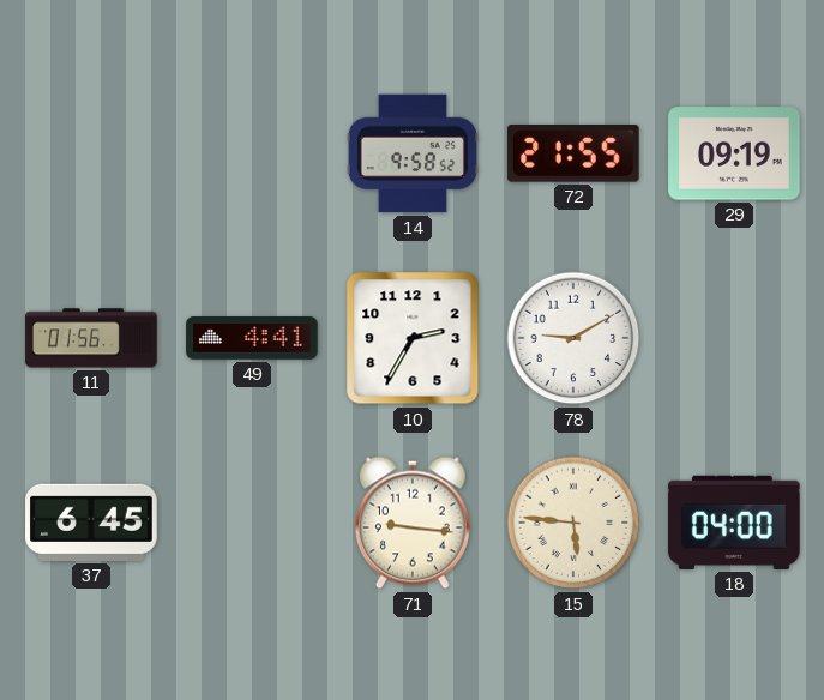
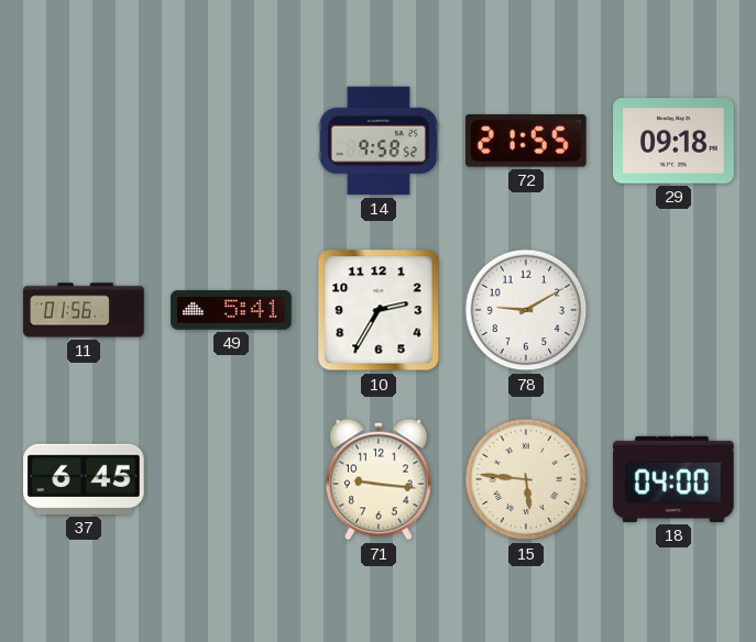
29: 09:19 -> 09:18 (673, 141)
49: 4:41 -> 5:41 (231, 310)
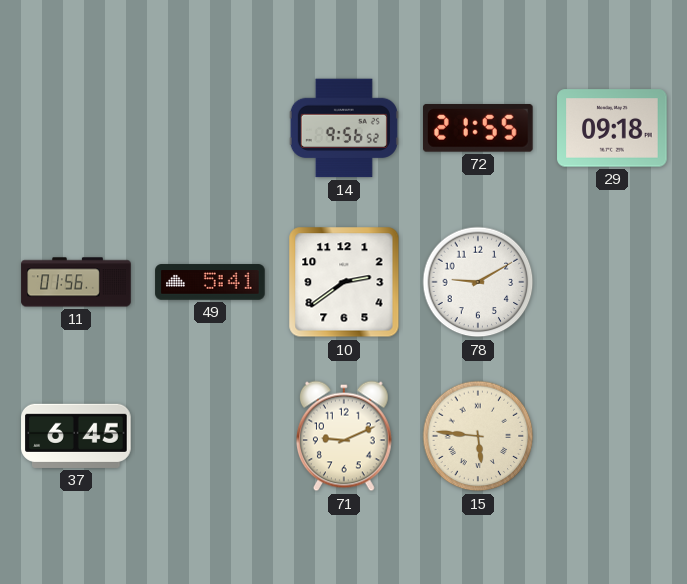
14: 9:58 -> 9:56 (344, 128)
10: 2:35 -> 2:39 (344, 282)
71: 9:16 -> 9:11 (345, 436)
18: 04:00 -> none (673, 479)
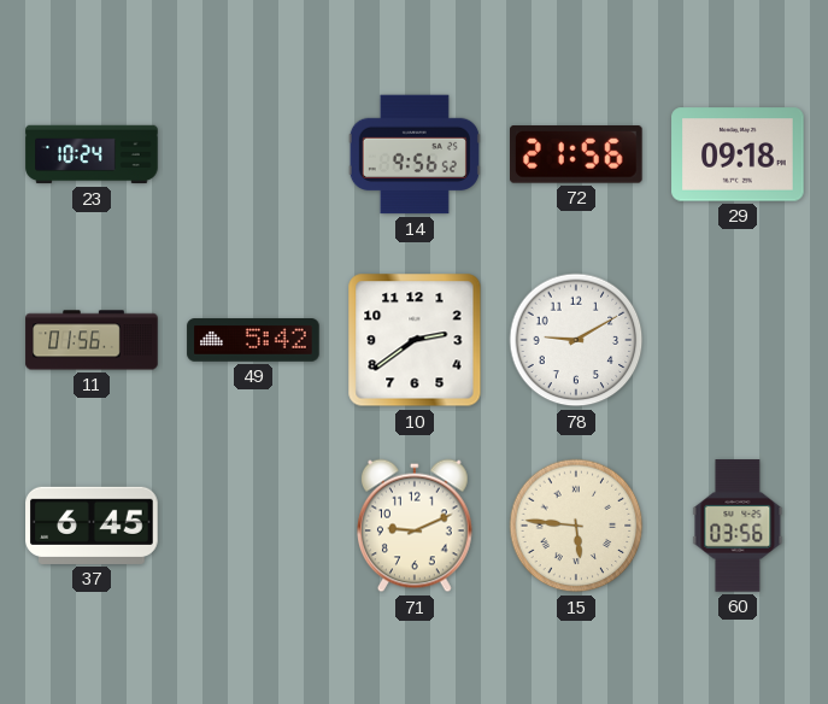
23: none -> 10:24 (92, 154)
72: 21:55 -> 21:56 (577, 156)
49: 5:41 -> 5:42 (253, 340)
60: none -> 03:56 (738, 526)
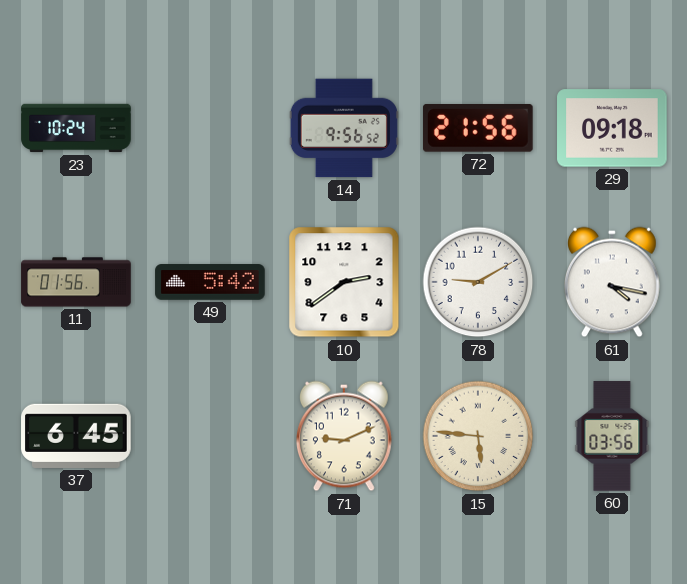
61: none -> 4:17 (613, 282)
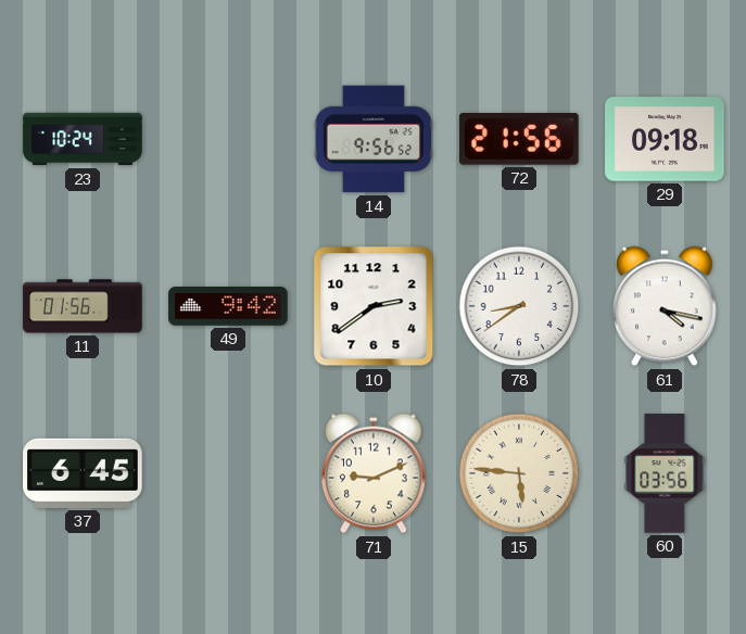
49: 5:42 -> 9:42 (228, 306)
78: 9:10 -> 8:39 (519, 306)
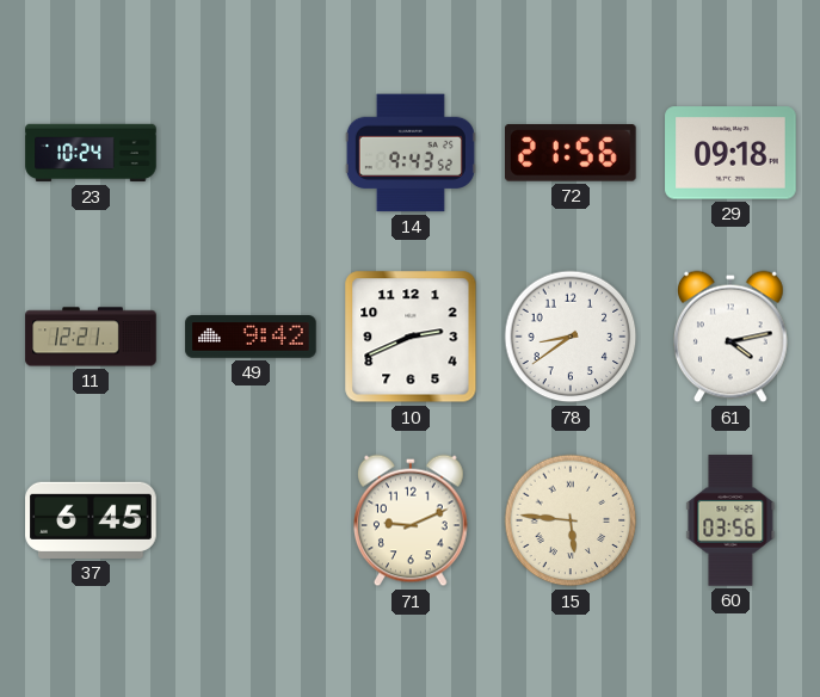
14: 9:56 -> 9:43 (411, 153)
11: 01:56 -> 12:21 (91, 337)
10: 2:39 -> 2:41 (411, 337)
61: 4:17 -> 4:13 (732, 337)
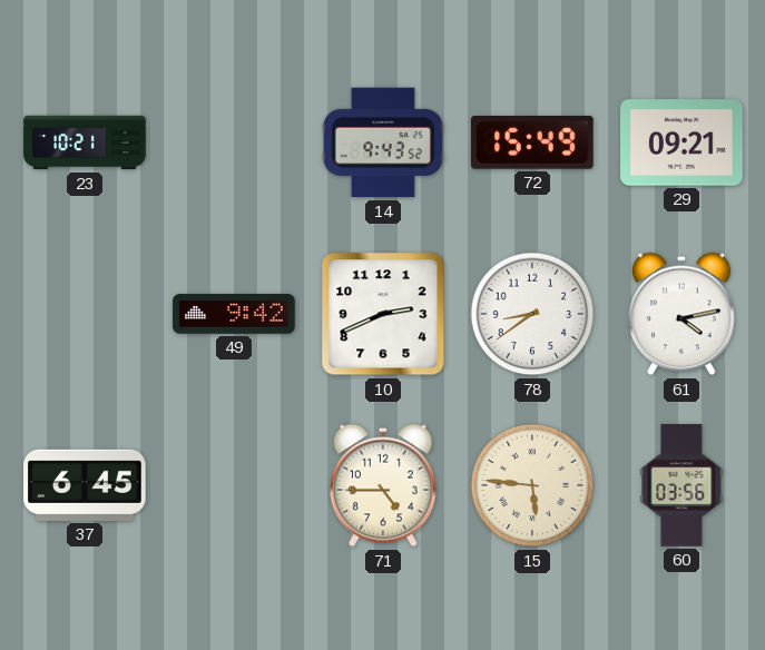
23: 10:24 -> 10:21 (85, 142)
72: 21:56 -> 15:49 (533, 144)
29: 09:18 -> 09:21 (681, 142)
11: 12:21 -> none (91, 337)
71: 9:11 -> 4:45 (384, 485)
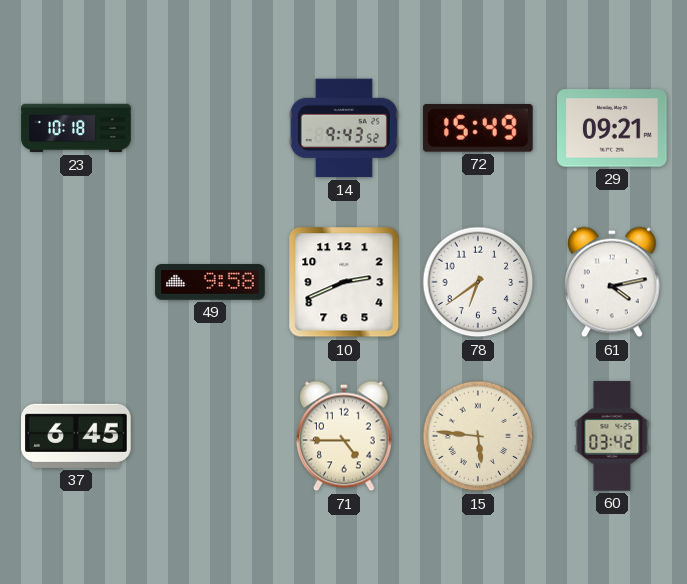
23: 10:21 -> 10:18 (76, 128)
49: 9:42 -> 9:58 (210, 282)
78: 8:39 -> 6:39 (478, 282)
60: 03:56 -> 03:42 (612, 436)
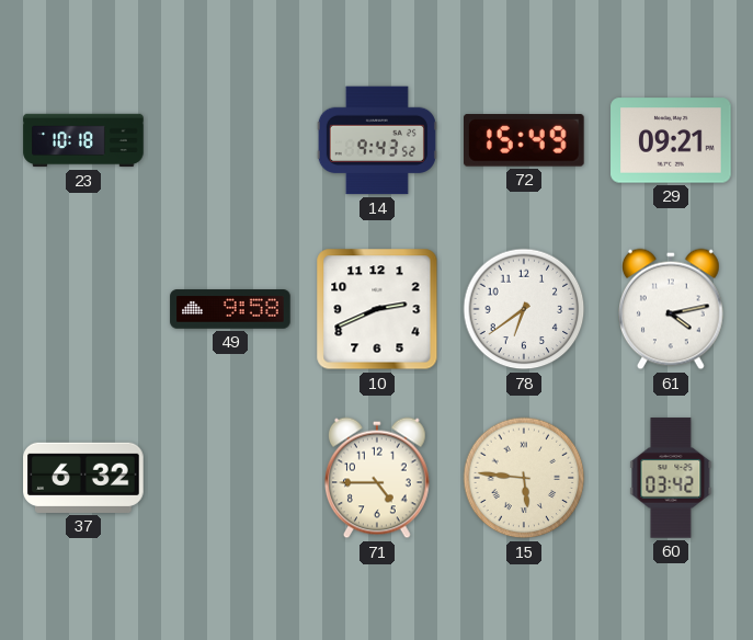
37: 6:45 -> 6:32 (83, 478)
